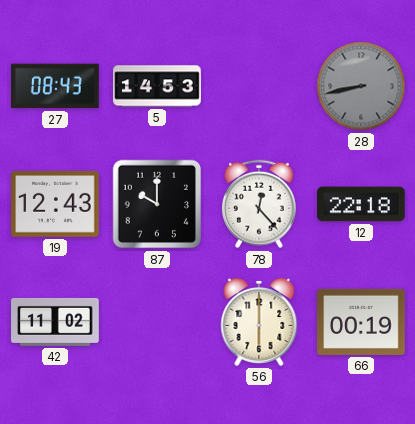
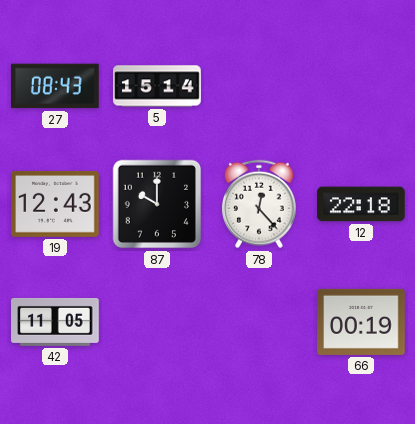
5: 14:53 -> 15:14 (157, 86)
28: 8:43 -> none (361, 86)
42: 11:02 -> 11:05 (55, 322)
56: 6:00 -> none (259, 322)
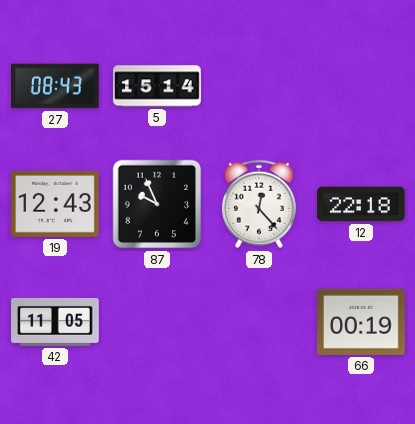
87: 10:00 -> 9:56 (157, 204)
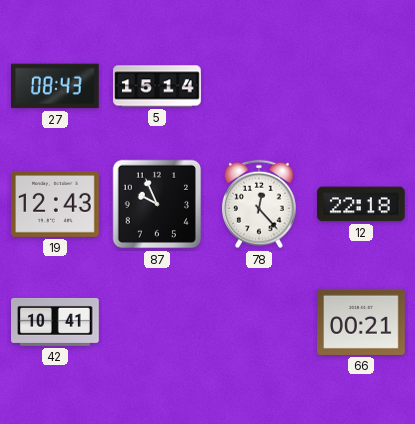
42: 11:05 -> 10:41 (55, 322)
66: 00:19 -> 00:21 (361, 322)
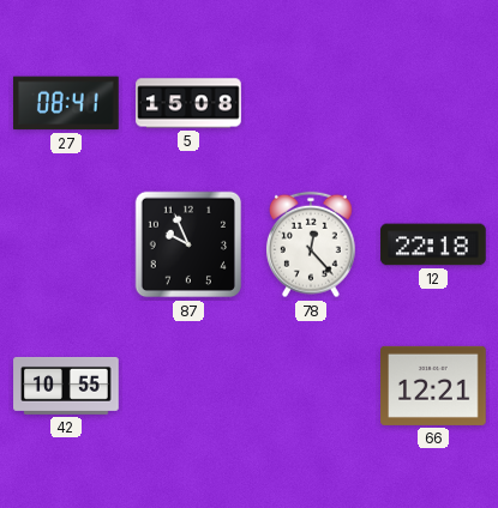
27: 08:43 -> 08:41 (67, 103)
5: 15:14 -> 15:08 (188, 103)
19: 12:43 -> none (55, 204)
42: 10:41 -> 10:55 (66, 386)
66: 00:21 -> 12:21 (433, 386)
